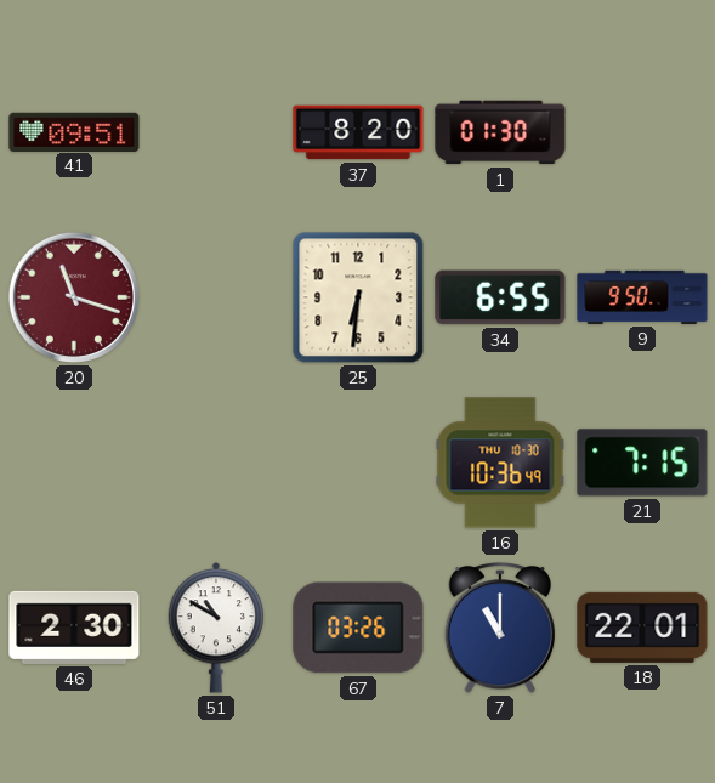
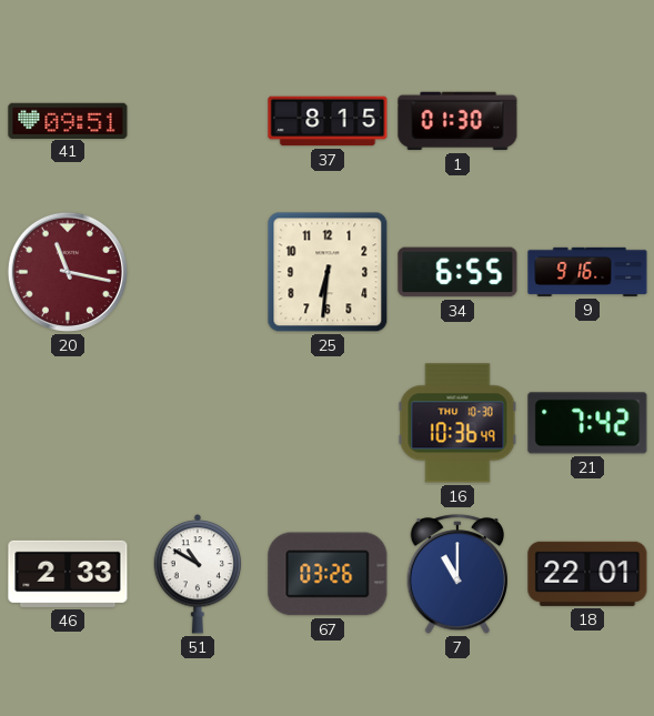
37: 8:20 -> 8:15 (328, 121)
20: 11:18 -> 11:17 (68, 272)
9: 9:50 -> 9:16 (587, 272)
21: 7:15 -> 7:42 (587, 423)
46: 2:30 -> 2:33 (68, 574)
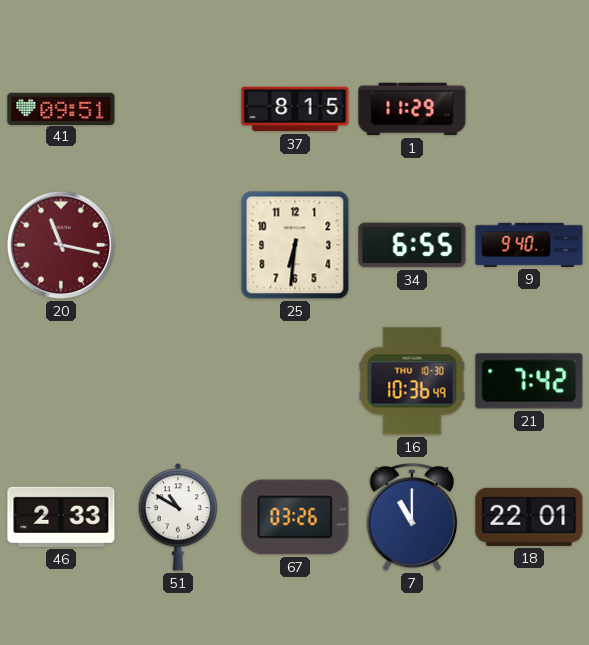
1: 01:30 -> 11:29 (412, 109)
9: 9:16 -> 9:40 (529, 245)
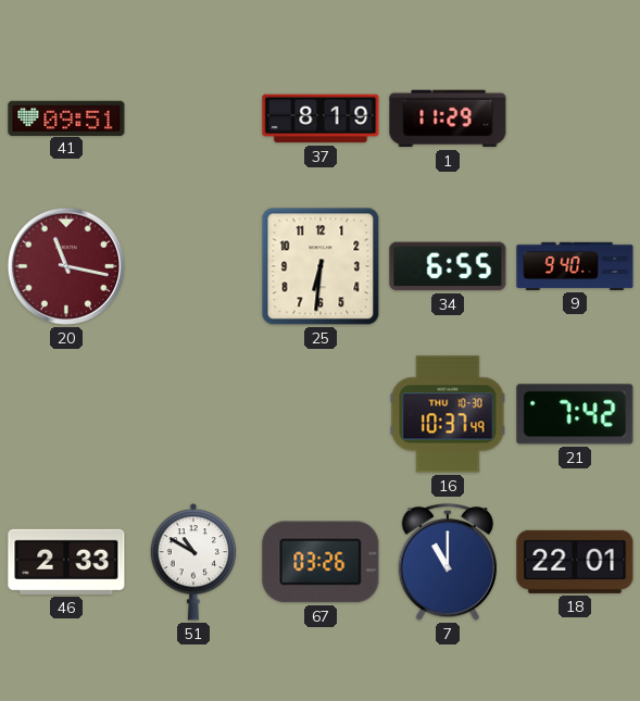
37: 8:15 -> 8:19 (321, 118)
16: 10:36 -> 10:37 (448, 414)
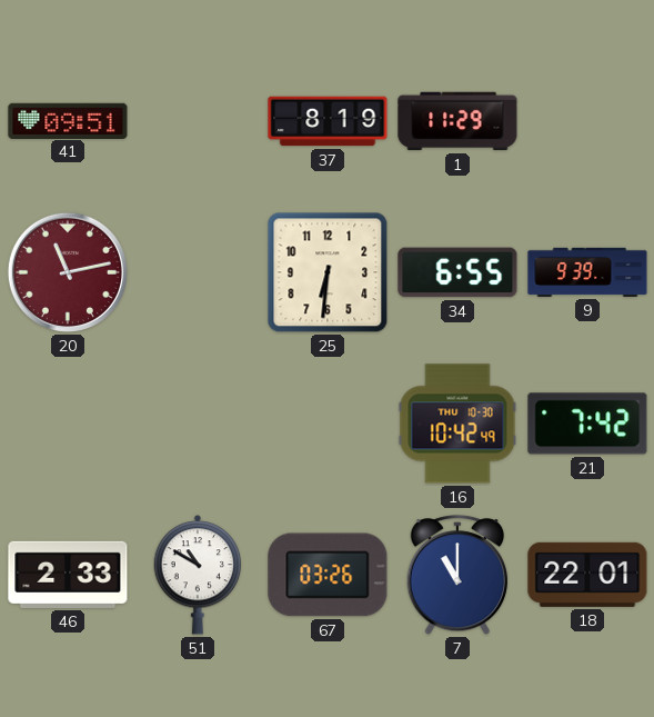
20: 11:17 -> 11:13 (68, 272)
9: 9:40 -> 9:39 (587, 272)
16: 10:37 -> 10:42 (457, 424)
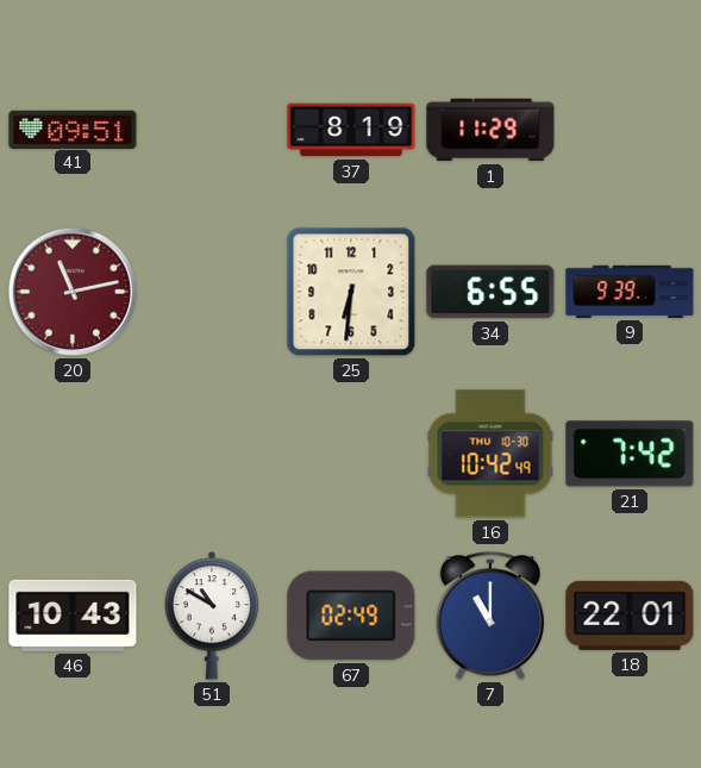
46: 2:33 -> 10:43 (73, 616)
67: 03:26 -> 02:49 (351, 616)
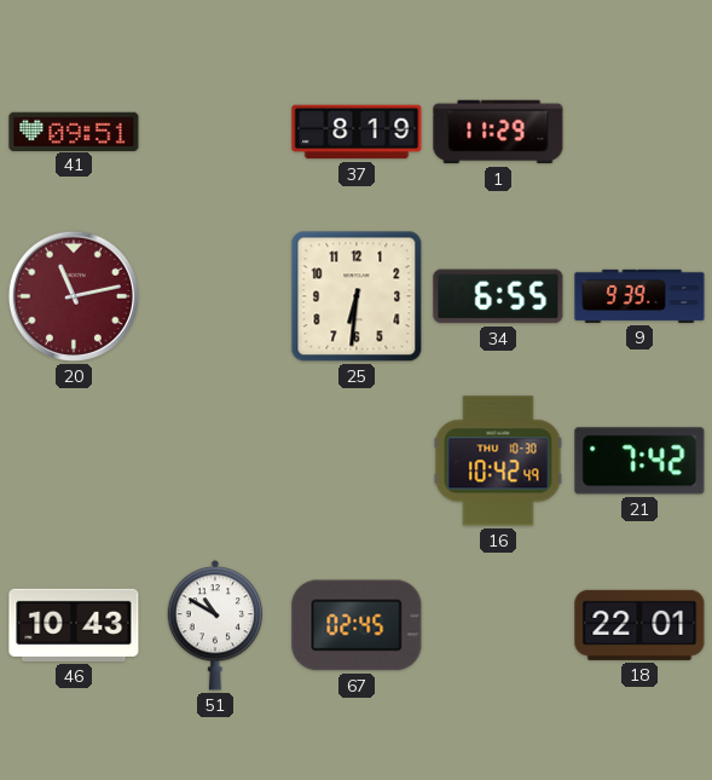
67: 02:49 -> 02:45 (357, 625)
7: 11:00 -> none (489, 617)
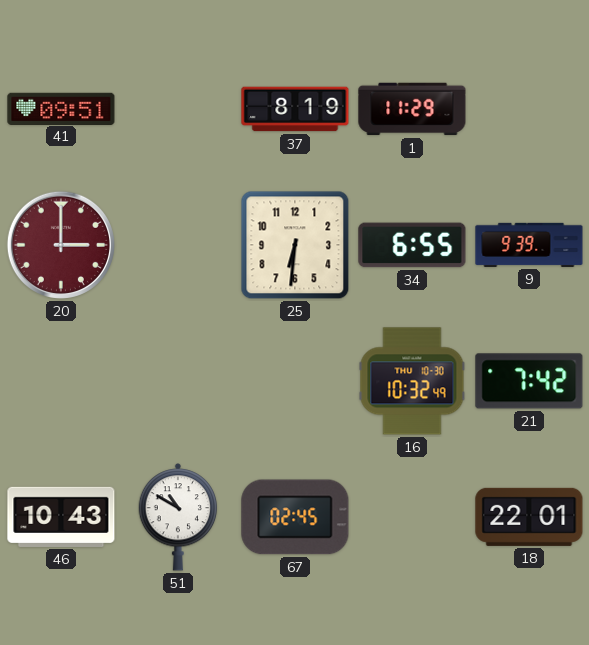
20: 11:13 -> 3:00 (61, 245)
16: 10:42 -> 10:32 (412, 381)
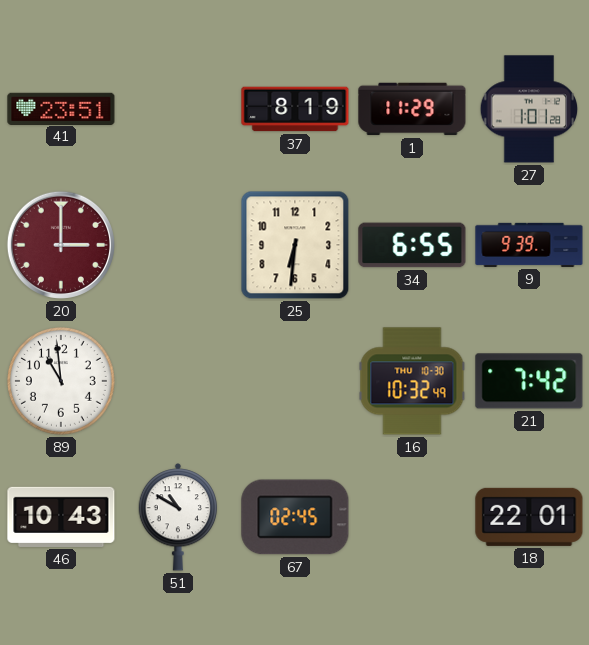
41: 09:51 -> 23:51 (61, 108)
27: none -> 1:01 (529, 109)
89: none -> 10:59 (62, 382)
